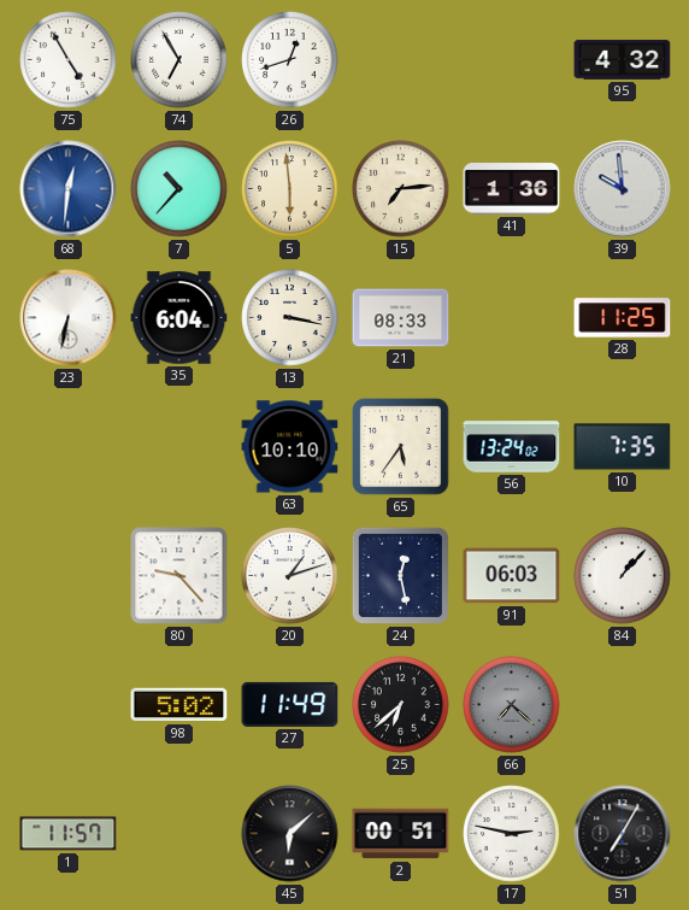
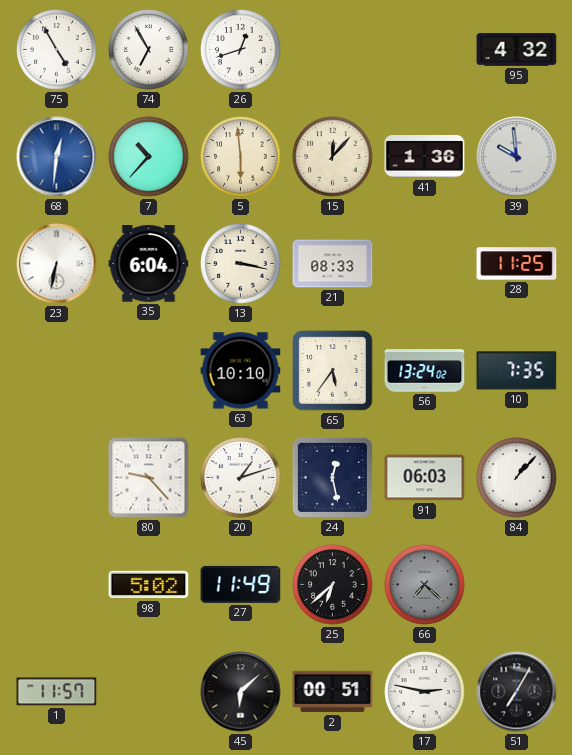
15: 7:14 -> 12:07 (333, 157)
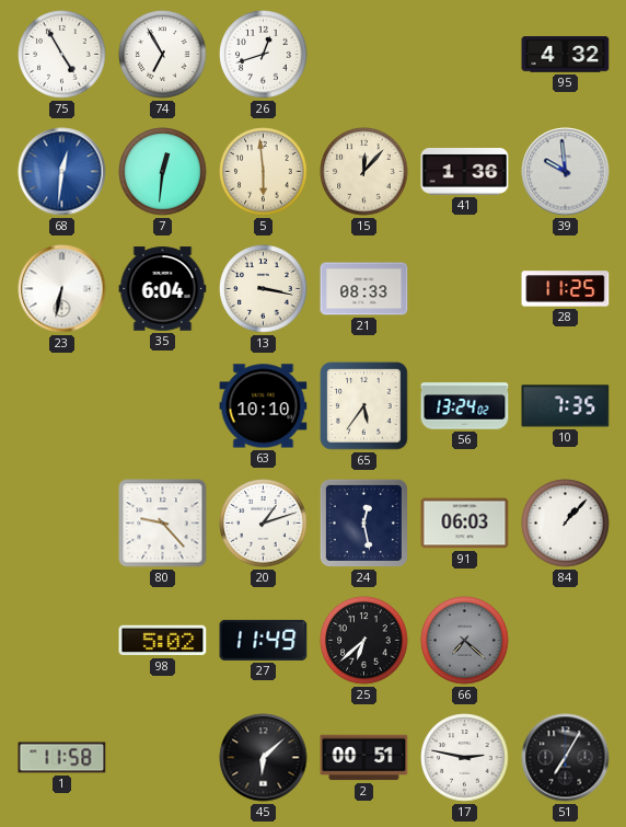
7: 10:37 -> 12:31 (163, 172)
1: 11:57 -> 11:58 (62, 758)
